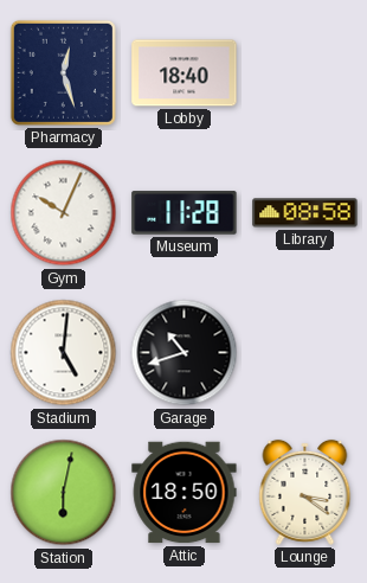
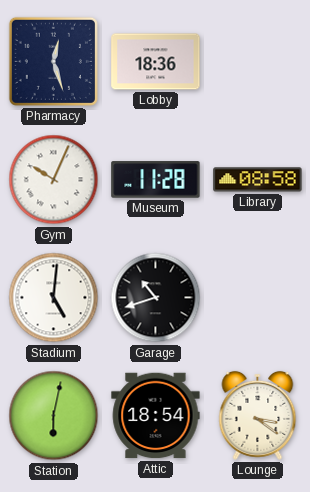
Lobby: 18:40 -> 18:36 (156, 62)
Attic: 18:50 -> 18:54 (156, 416)
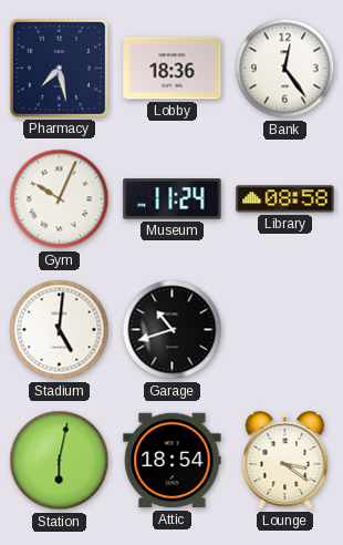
Pharmacy: 12:27 -> 7:28 (59, 68)
Bank: none -> 12:24 (285, 69)
Museum: 11:28 -> 11:24 (173, 199)
